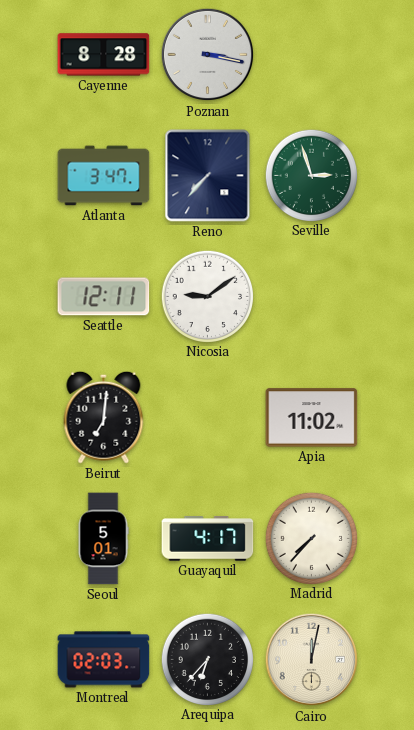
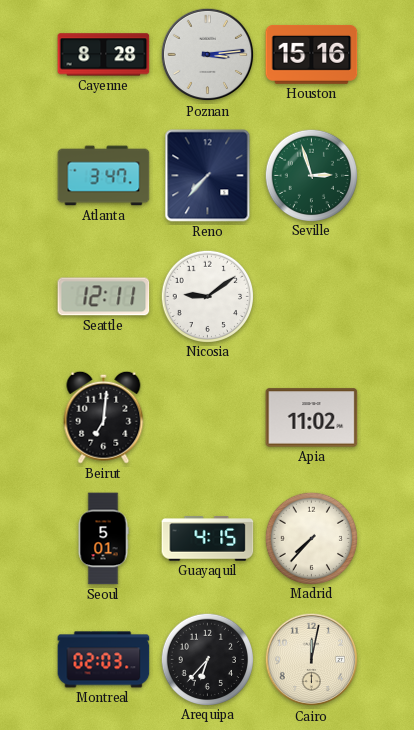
Poznan: 3:17 -> 3:14 (208, 55)
Houston: none -> 15:16 (312, 54)
Guayaquil: 4:17 -> 4:15 (208, 539)
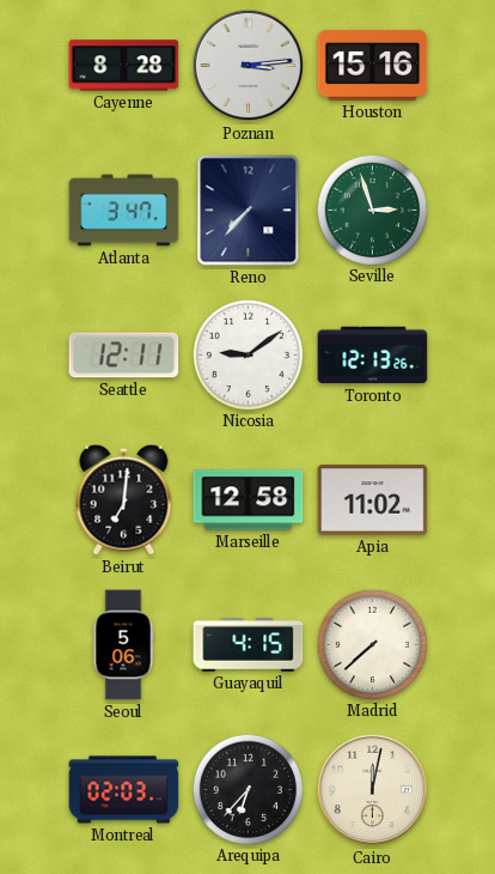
Toronto: none -> 12:13 (373, 356)
Marseille: none -> 12:58 (249, 500)
Seoul: 5:01 -> 5:06 (123, 645)
Madrid: 7:37 -> 7:38 (372, 644)
